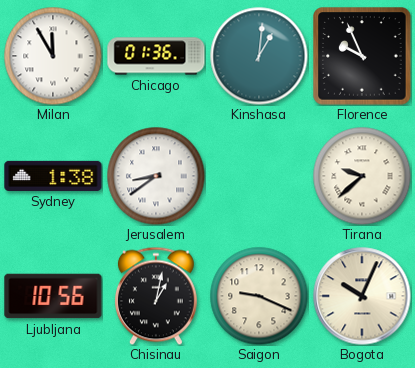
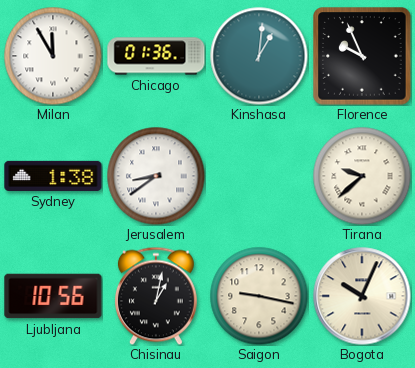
Saigon: 9:19 -> 9:17 (259, 296)
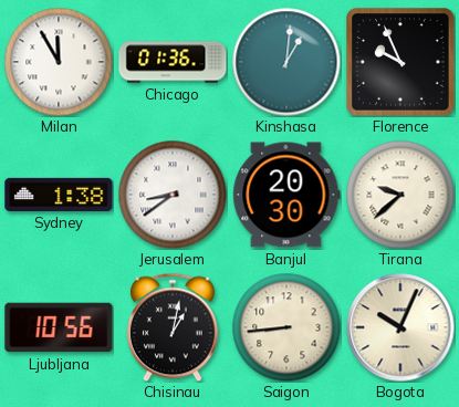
Banjul: none -> 20:30 (286, 195)
Saigon: 9:17 -> 8:44 (286, 327)
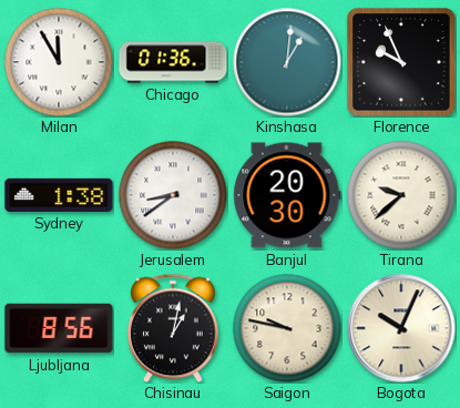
Ljubljana: 10:56 -> 8:56 (59, 328)
Saigon: 8:44 -> 9:47 (287, 328)
